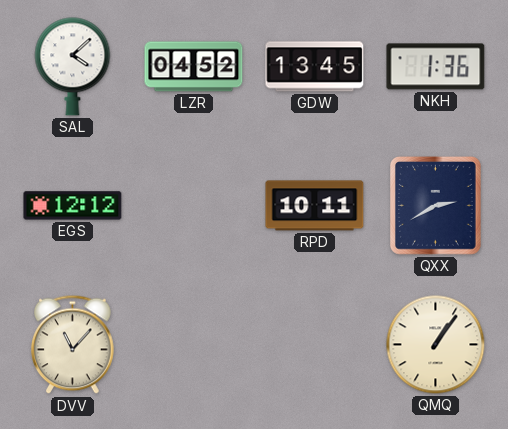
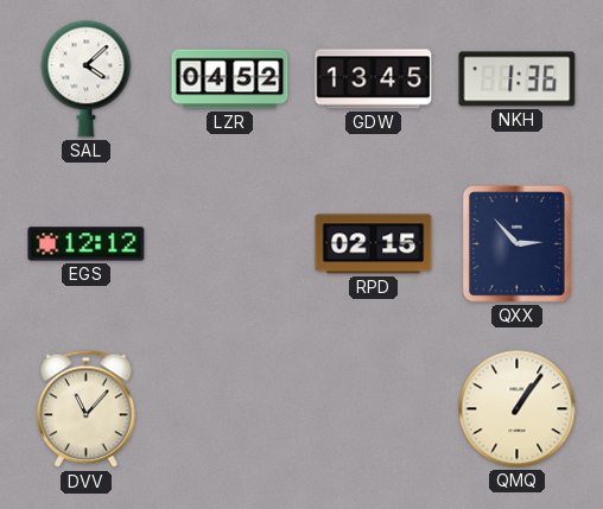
RPD: 10:11 -> 02:15 (374, 244)
QXX: 2:40 -> 2:53 (516, 243)
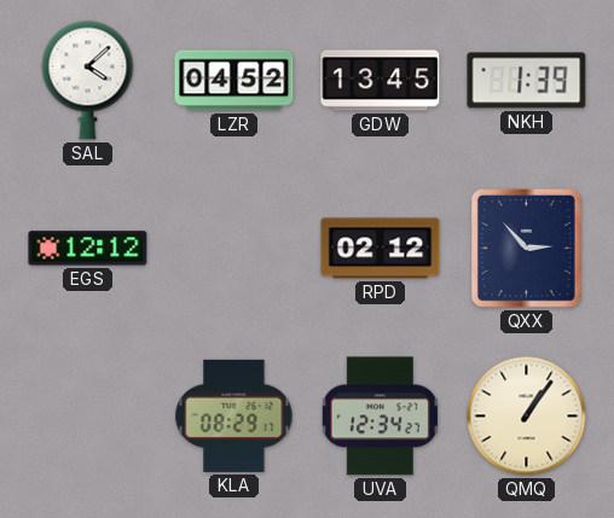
NKH: 1:36 -> 1:39 (527, 81)
RPD: 02:15 -> 02:12 (381, 249)
DVV: 11:07 -> none (87, 409)
KLA: none -> 08:29 (234, 415)
UVA: none -> 12:34 (380, 417)
